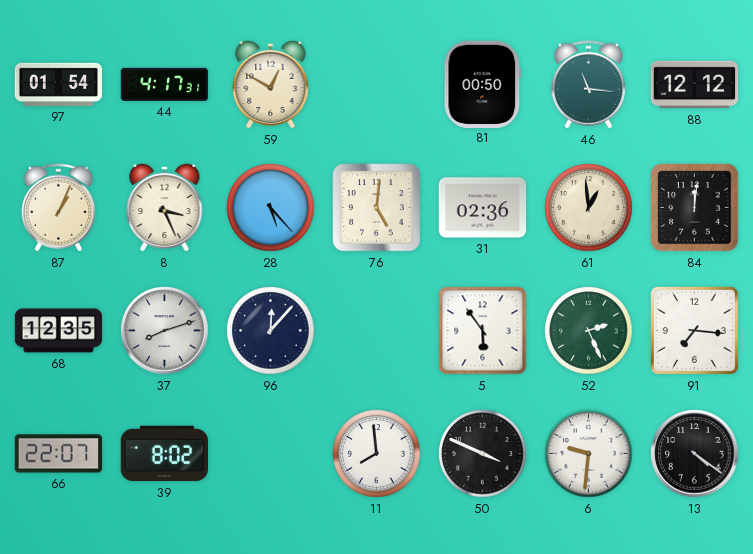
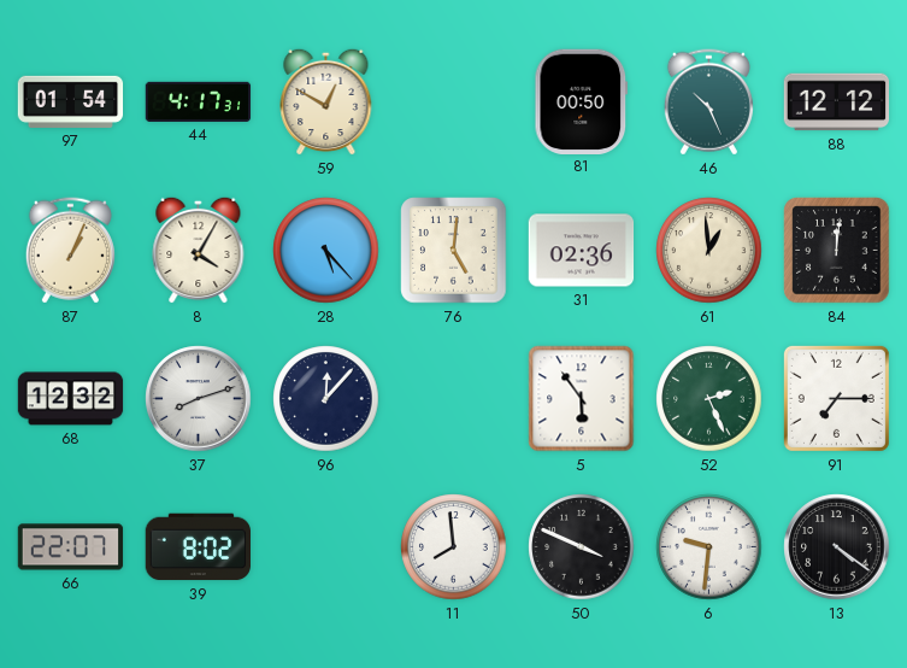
46: 11:16 -> 10:26 (708, 102)
8: 3:26 -> 4:05 (199, 250)
68: 12:35 -> 12:32 (71, 399)
91: 7:16 -> 7:15 (836, 398)
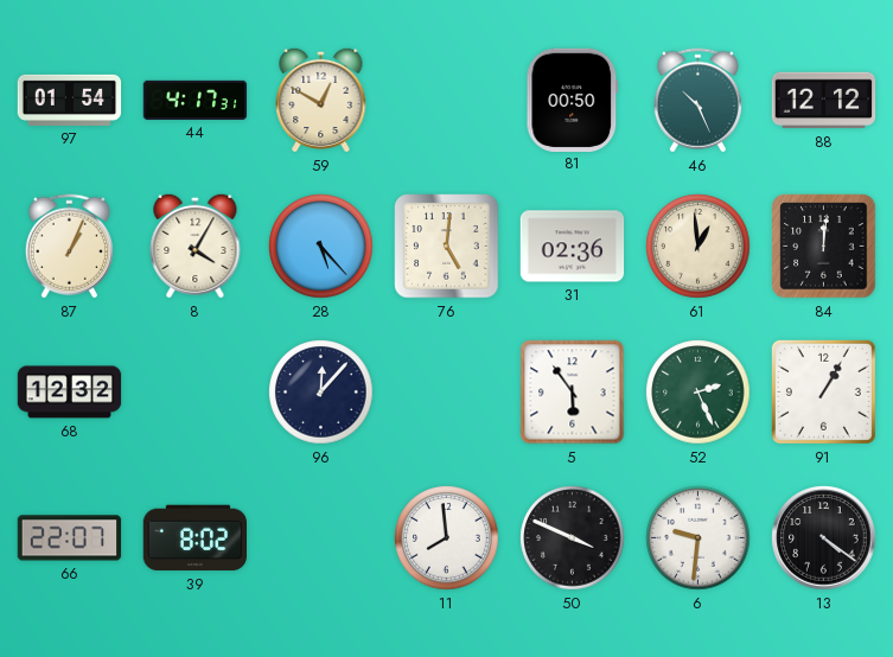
37: 8:12 -> none (199, 399)
91: 7:15 -> 1:05 (823, 391)
